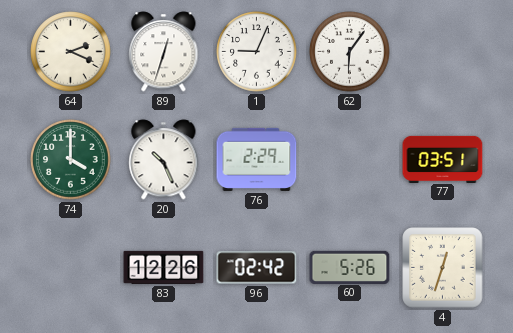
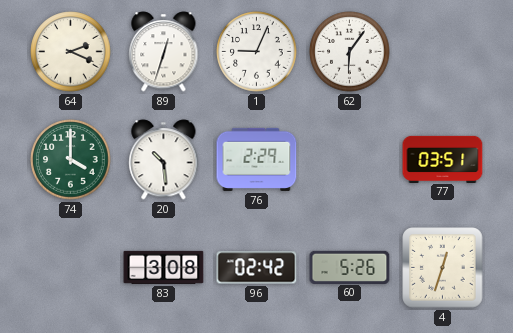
20: 10:26 -> 10:29 (164, 160)
83: 12:26 -> 3:08 (164, 267)
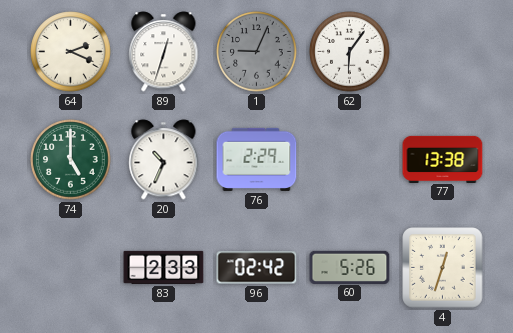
1 dial: white -> grey (257, 52)
74: 4:00 -> 5:00 (71, 160)
20: 10:29 -> 10:34 (164, 160)
77: 03:51 -> 13:38 (443, 159)
83: 3:08 -> 2:33 (164, 267)
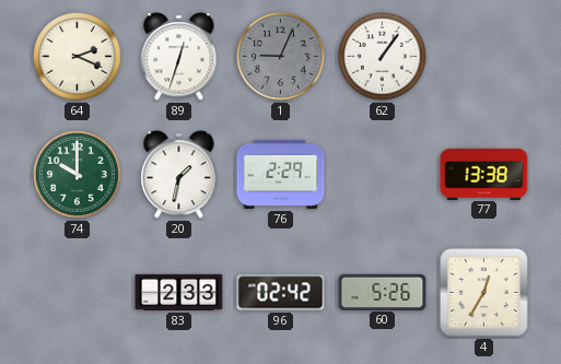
62: 6:06 -> 1:06 (383, 57)
74: 5:00 -> 10:00 (78, 175)
20: 10:34 -> 1:32 (179, 175)
4: 12:33 -> 12:35 (484, 293)
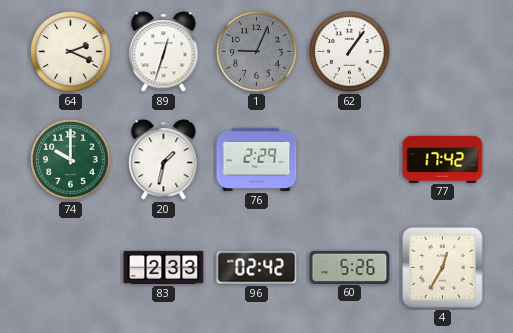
77: 13:38 -> 17:42 (443, 159)
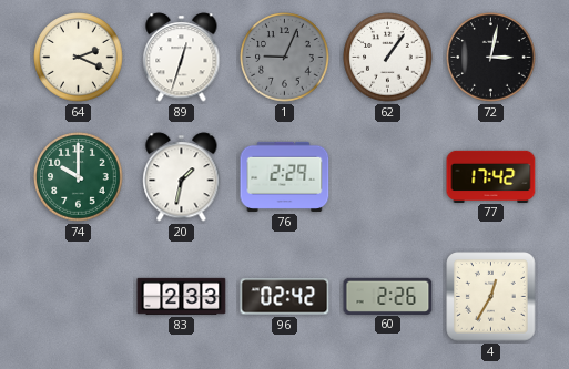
72: none -> 3:02 (491, 58)
60: 5:26 -> 2:26 (388, 296)
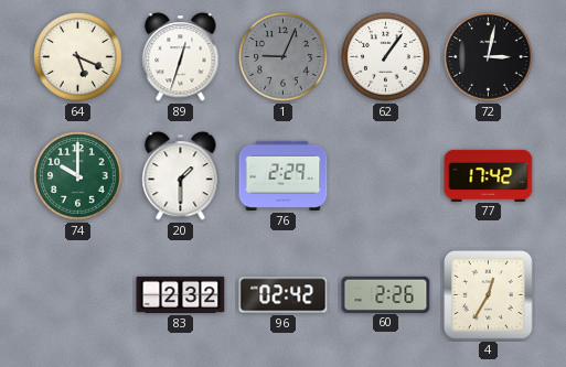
64: 2:19 -> 5:19 (78, 57)
20: 1:32 -> 1:30 (181, 176)
83: 2:33 -> 2:32 (181, 294)
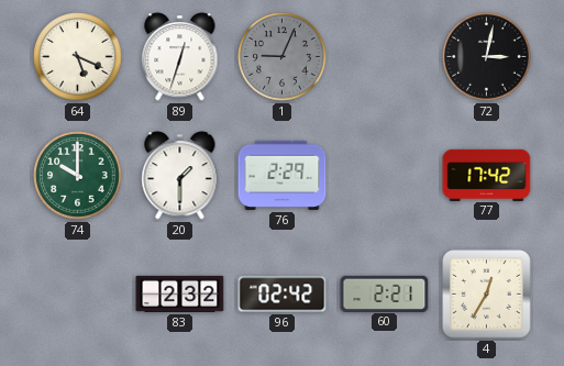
62: 1:06 -> none (386, 57)
60: 2:26 -> 2:21 (385, 293)
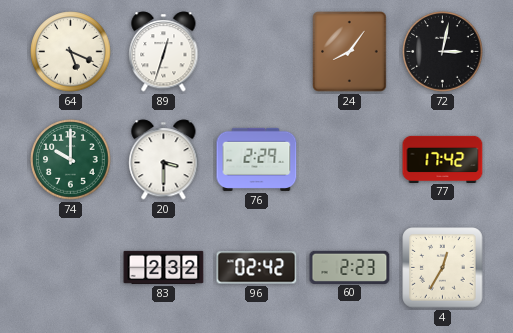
1: 9:04 -> none (283, 57)
24: none -> 8:06 (350, 52)
20: 1:30 -> 3:30 (164, 160)
60: 2:21 -> 2:23 (350, 267)
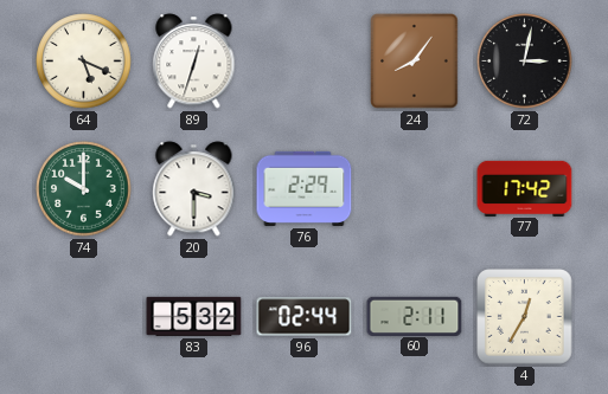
83: 2:32 -> 5:32 (194, 316)
96: 02:42 -> 02:44 (305, 317)
60: 2:23 -> 2:11 (415, 316)
